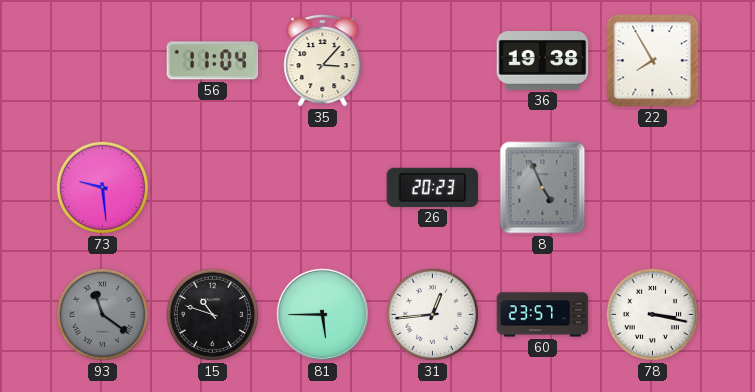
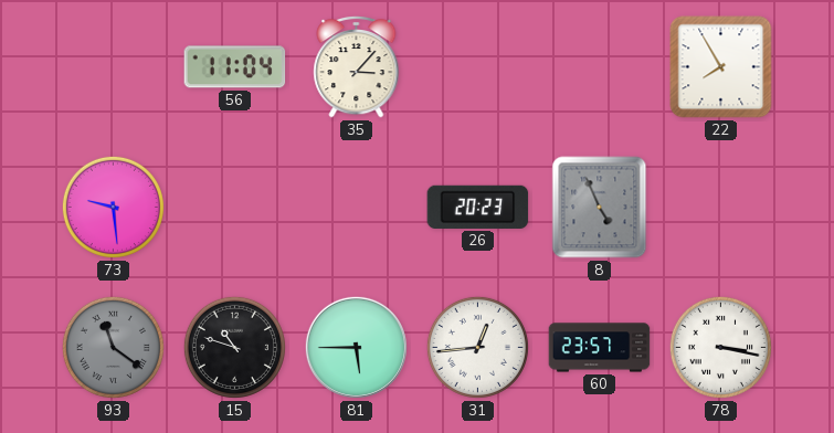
36: 19:38 -> none (543, 61)
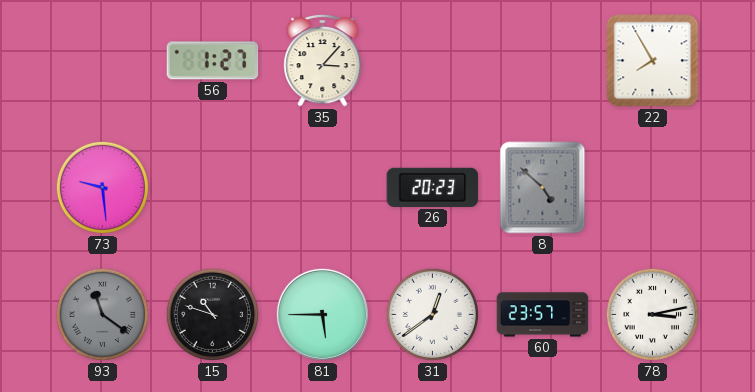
56: 11:04 -> 1:27 (213, 61)
8: 4:56 -> 4:52 (543, 188)
31: 12:44 -> 12:39 (432, 314)
78: 3:17 -> 3:13 (652, 314)
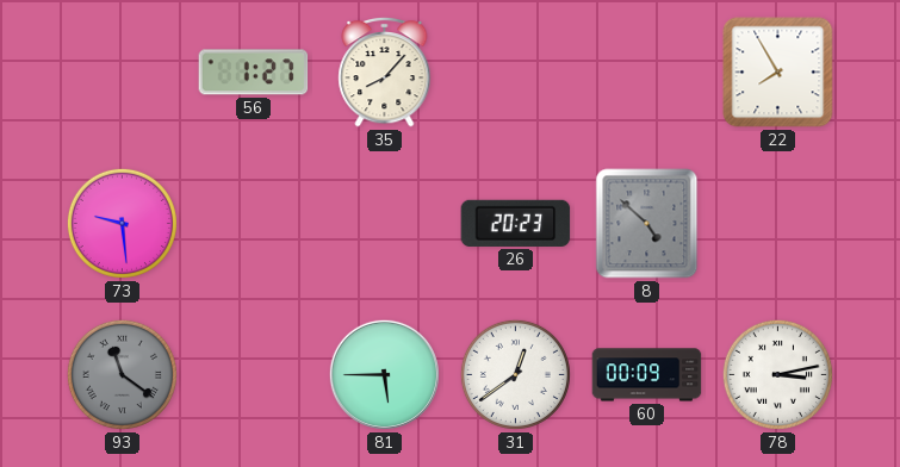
35: 3:07 -> 8:07 (385, 71)
15: 10:48 -> none (212, 314)
60: 23:57 -> 00:09 (647, 375)
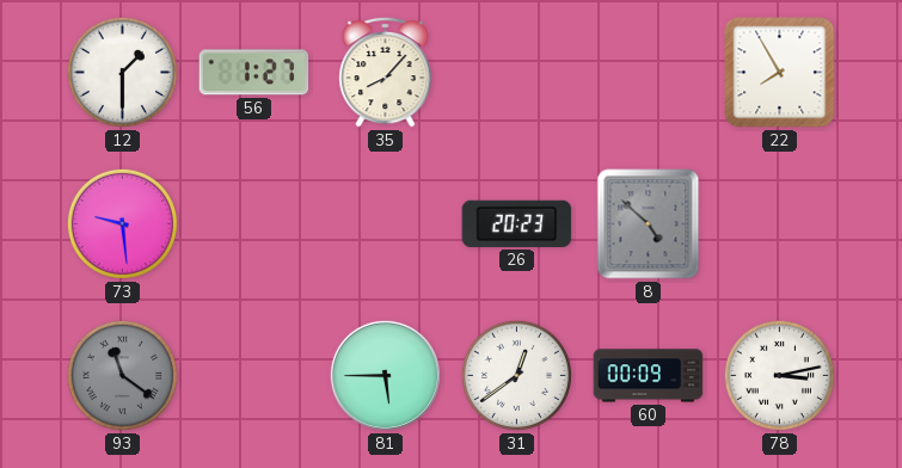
12: none -> 1:30 (122, 72)
